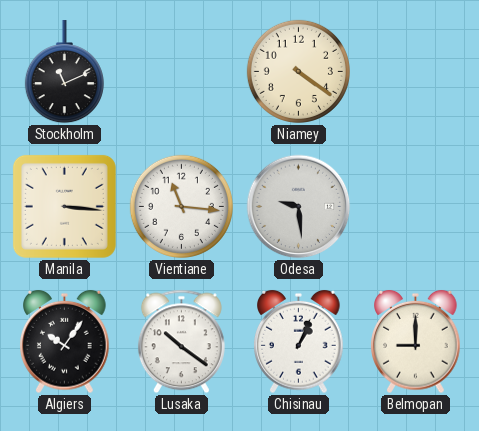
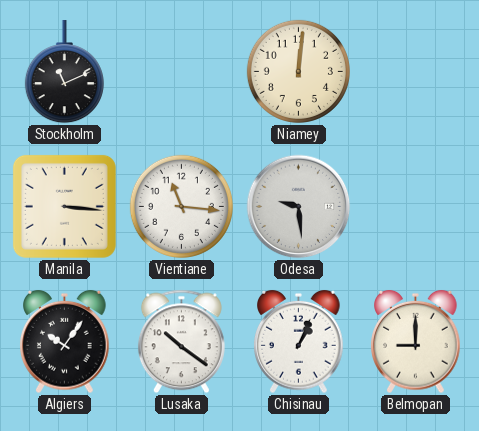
Niamey: 4:21 -> 12:01 (298, 71)
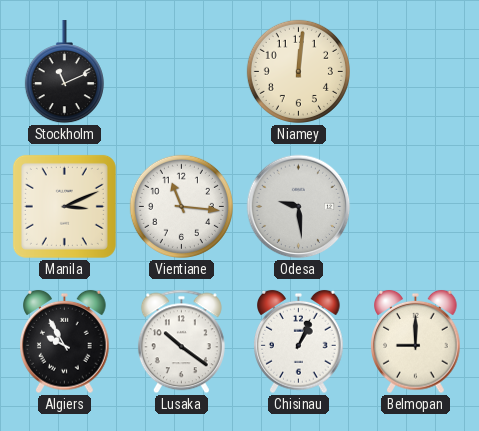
Manila: 3:16 -> 3:11 (64, 206)
Algiers: 10:06 -> 9:55 (65, 342)
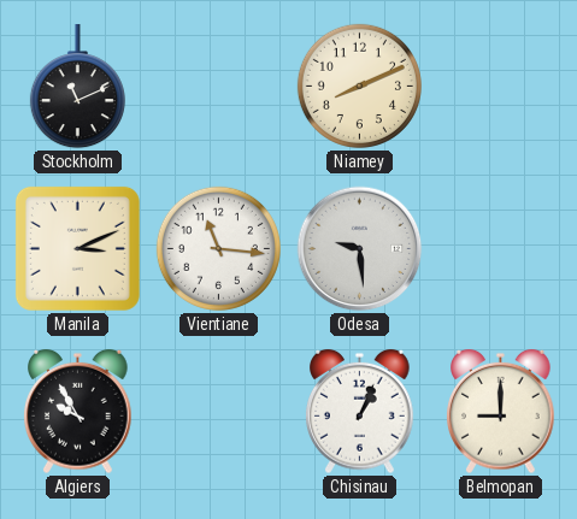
Niamey: 12:01 -> 8:11 (359, 85)
Lusaka: 10:21 -> none (181, 342)
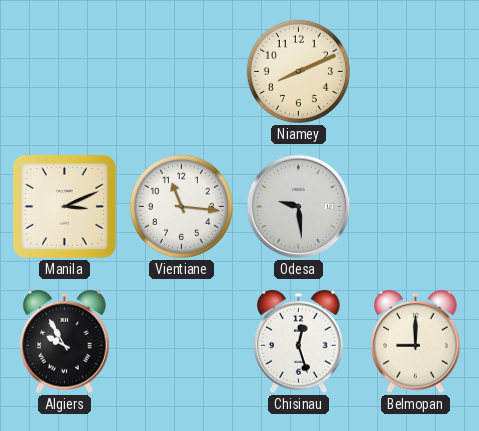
Stockholm: 11:11 -> none (77, 87)
Chisinau: 1:04 -> 12:27 (299, 342)
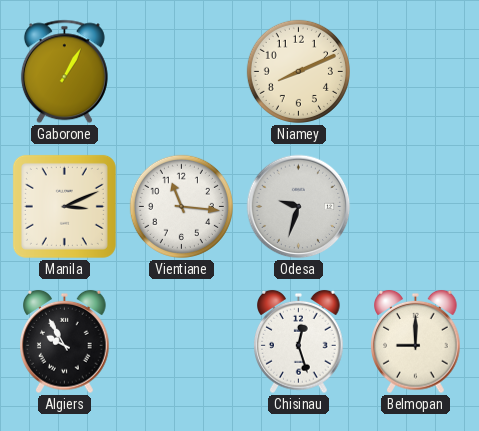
Gaborone: none -> 1:05 (64, 72)
Odesa: 9:29 -> 9:33 (299, 207)
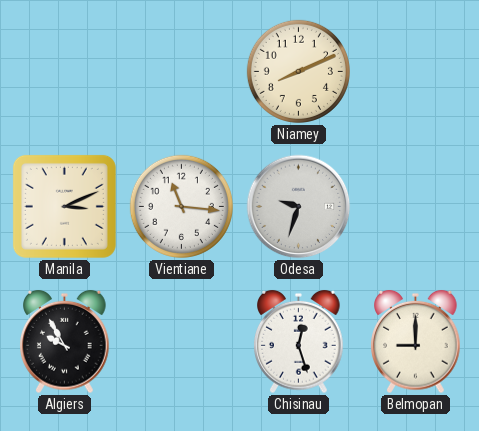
Gaborone: 1:05 -> none (64, 72)
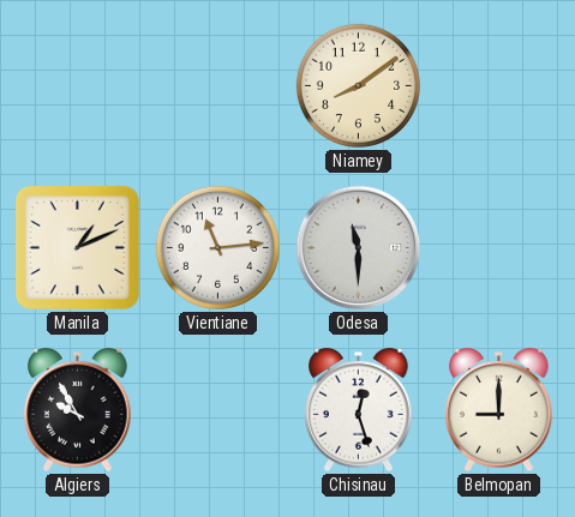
Niamey: 8:11 -> 8:09 (358, 85)
Manila: 3:11 -> 1:11 (77, 247)
Vientiane: 11:16 -> 11:14 (217, 247)
Odesa: 9:33 -> 11:30 (359, 248)
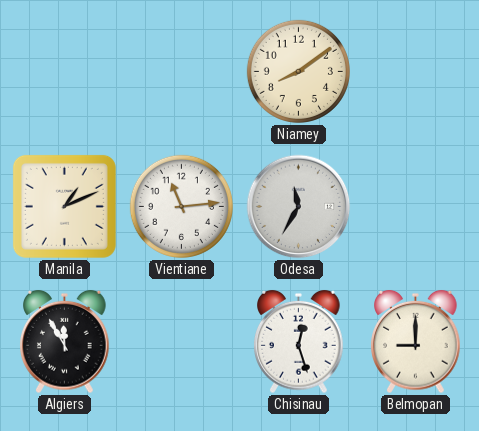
Odesa: 11:30 -> 11:35 (299, 207)
Algiers: 9:55 -> 11:55 (65, 342)
